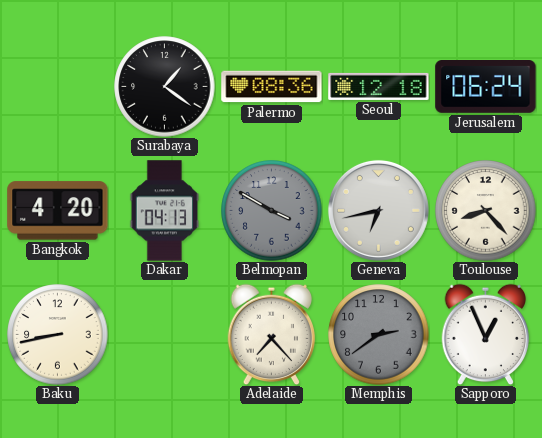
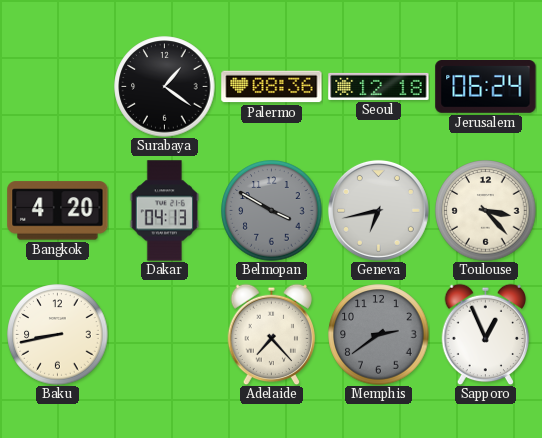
Toulouse: 8:23 -> 3:23 (486, 211)
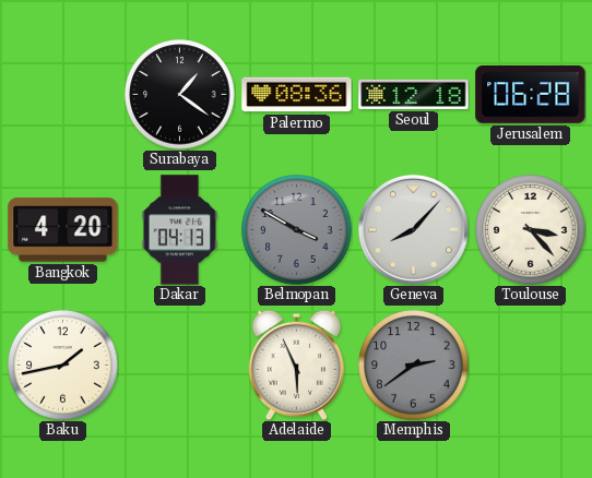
Jerusalem: 06:24 -> 06:28 (531, 95)
Geneva: 6:43 -> 8:07 (413, 229)
Baku: 8:43 -> 1:43 (63, 366)
Adelaide: 7:23 -> 5:56 (297, 365)
Sapporo: 12:56 -> none (486, 334)
